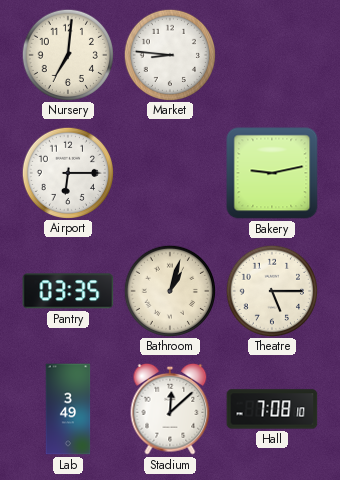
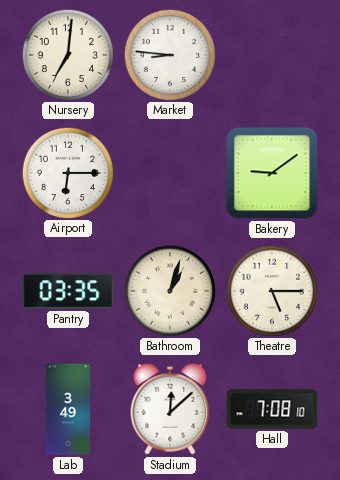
Bakery: 9:13 -> 9:09 (272, 173)
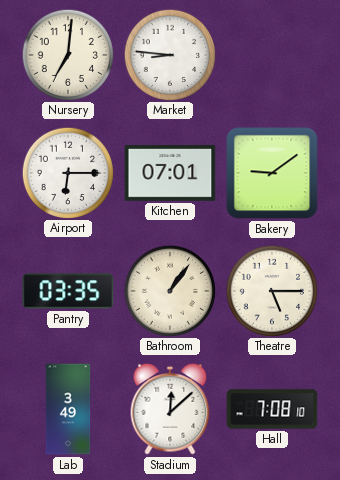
Kitchen: none -> 07:01 (170, 173)
Bathroom: 1:03 -> 1:06 (169, 290)
